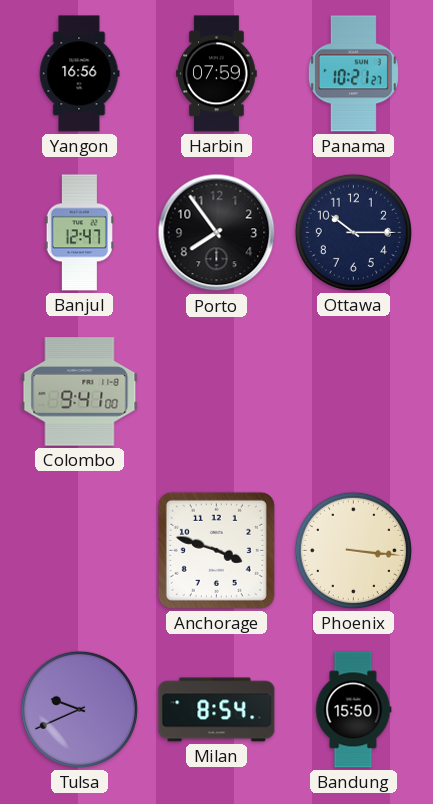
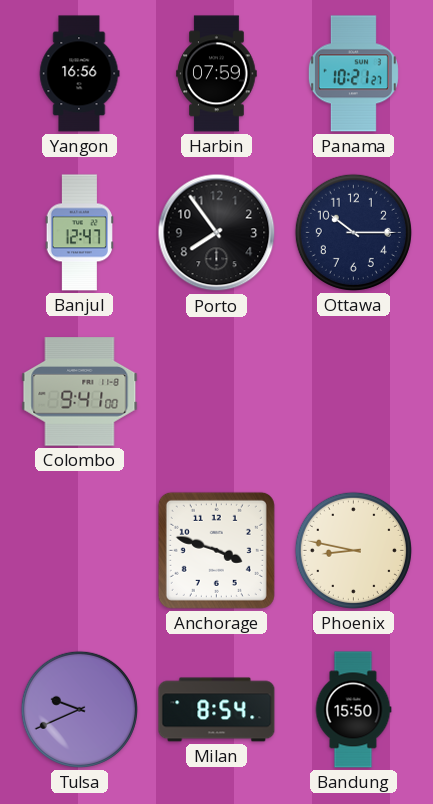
Phoenix: 3:16 -> 8:47 (353, 550)
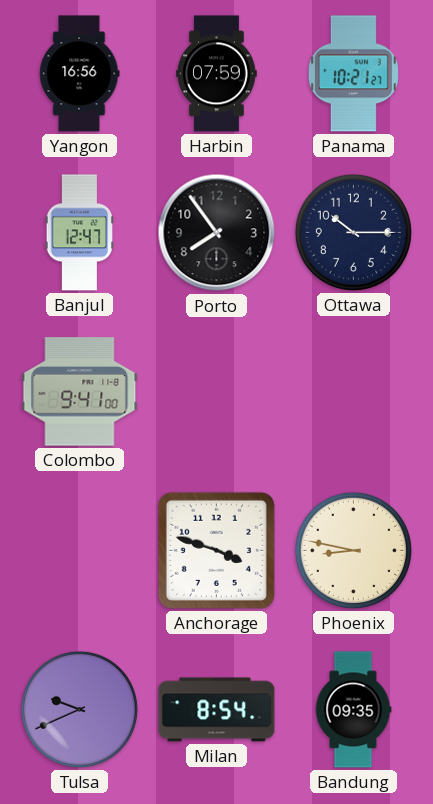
Bandung: 15:50 -> 09:35 (353, 710)
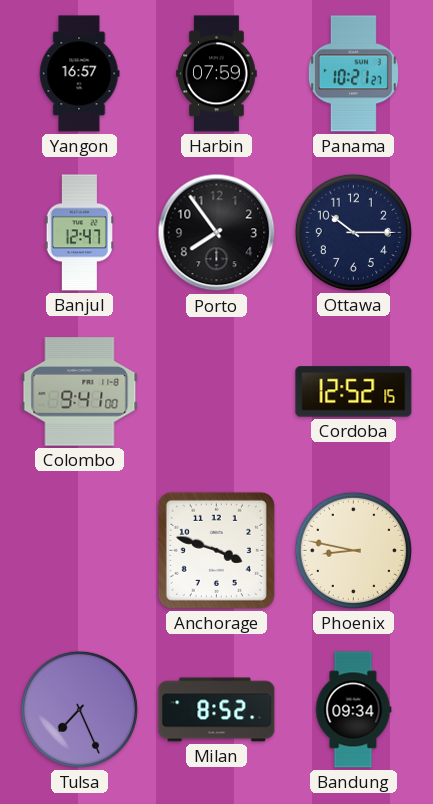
Yangon: 16:56 -> 16:57 (80, 74)
Cordoba: none -> 12:52 (354, 392)
Tulsa: 9:41 -> 7:26 (79, 709)
Milan: 8:54 -> 8:52 (217, 710)
Bandung: 09:35 -> 09:34 (353, 710)
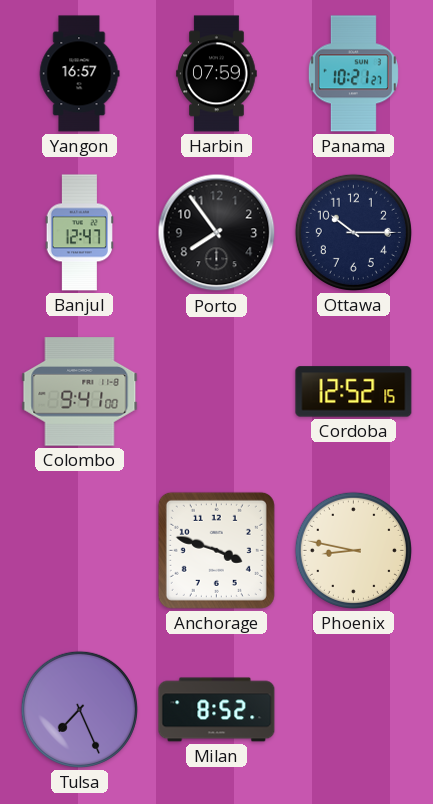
Bandung: 09:34 -> none (353, 710)
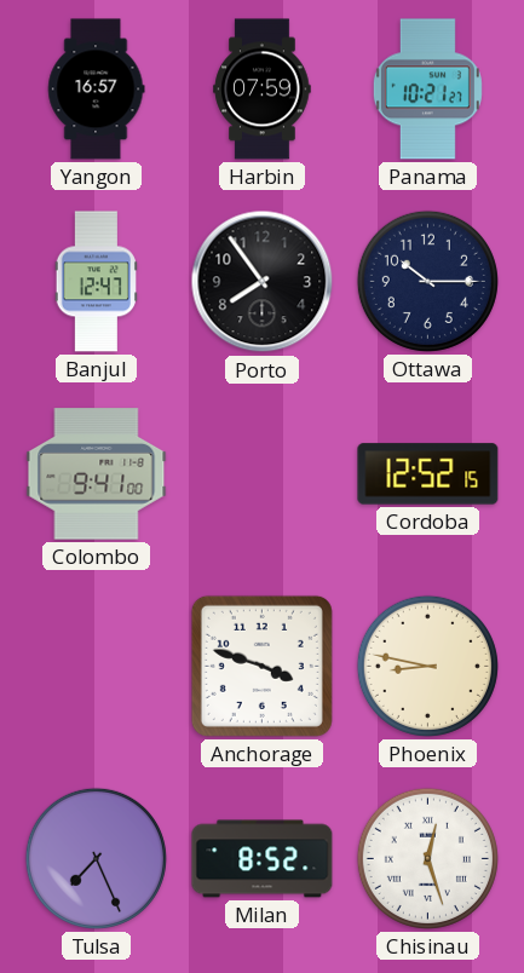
Chisinau: none -> 12:27 (427, 858)
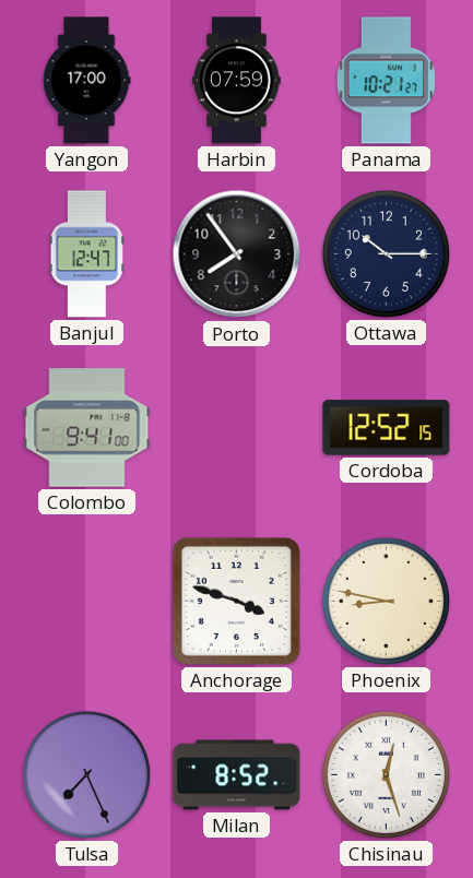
Yangon: 16:57 -> 17:00 (87, 81)
